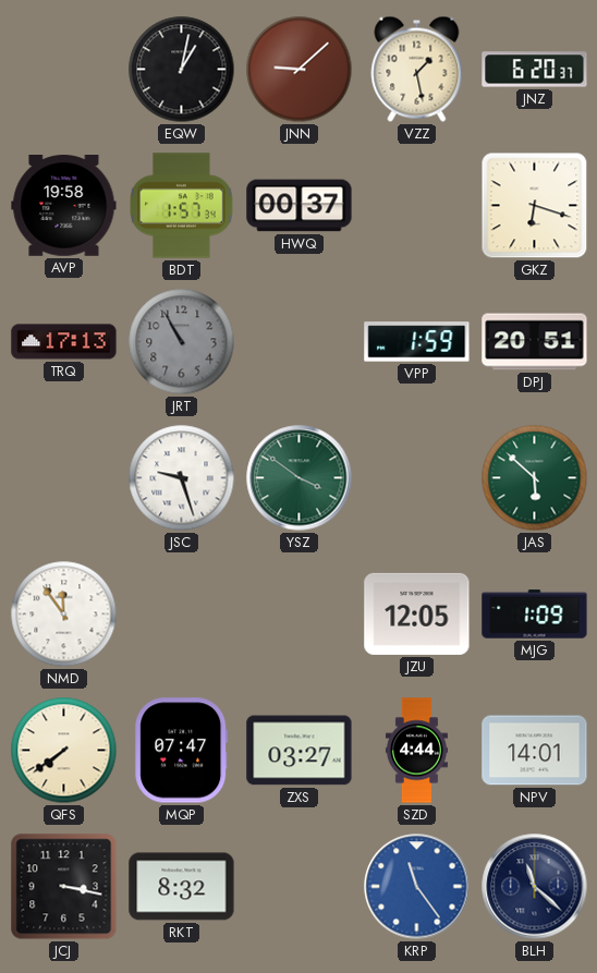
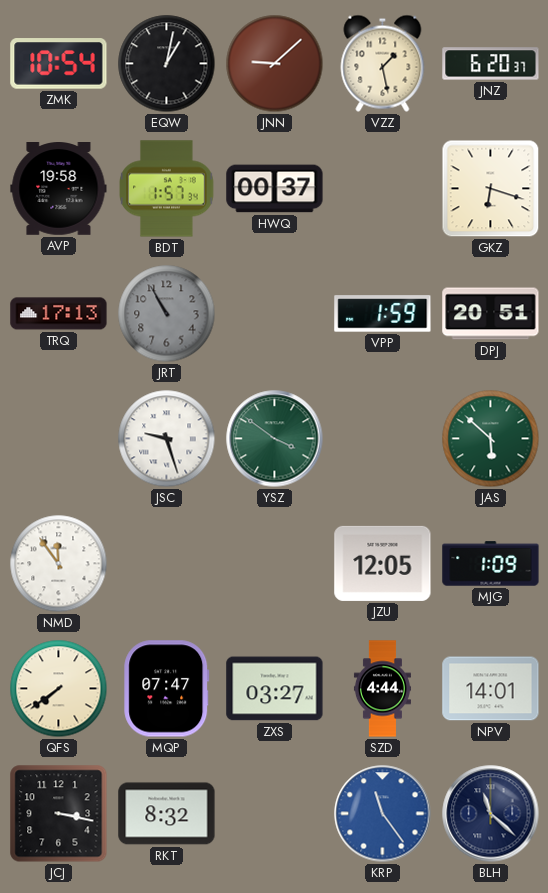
ZMK: none -> 10:54 (59, 64)
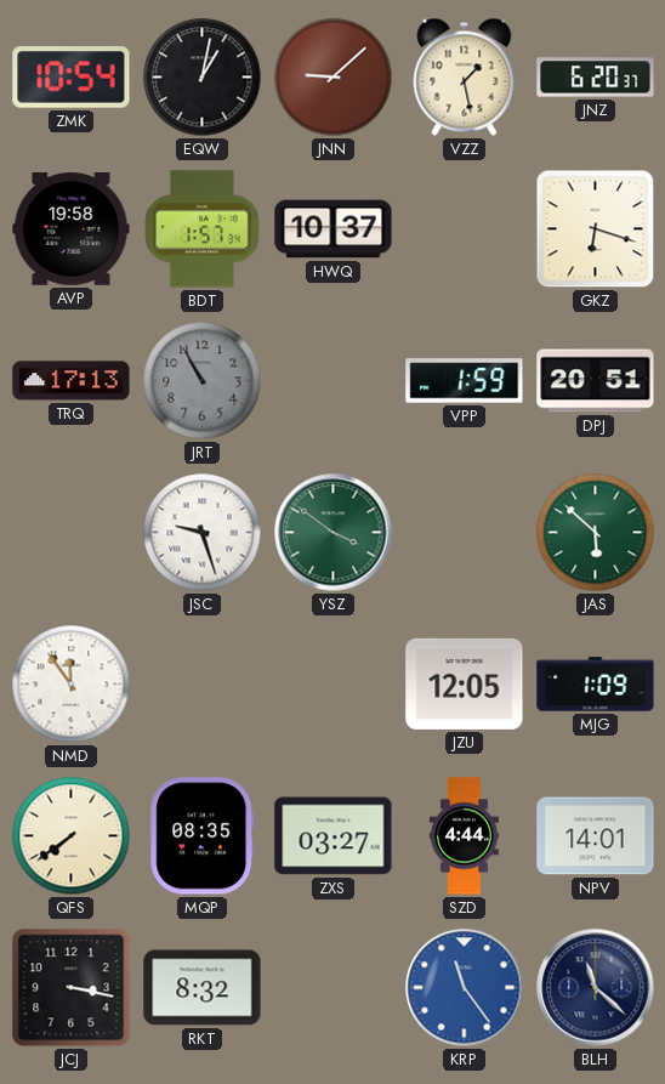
HWQ: 00:37 -> 10:37 (334, 229)
MQP: 07:47 -> 08:35 (203, 836)
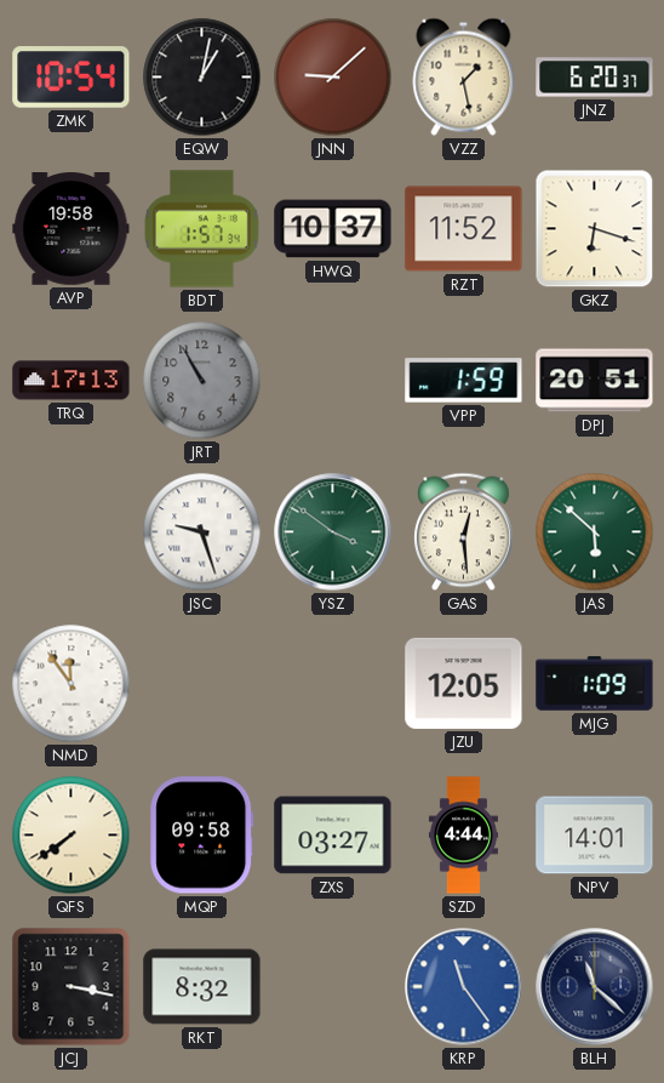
RZT: none -> 11:52 (464, 229)
GAS: none -> 12:29 (464, 532)
MQP: 08:35 -> 09:58 (202, 836)
